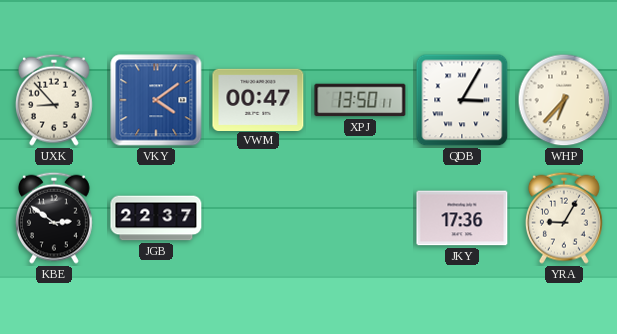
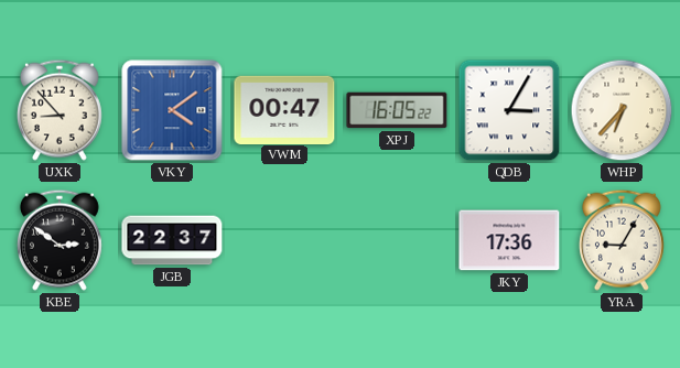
XPJ: 13:50 -> 16:05 (397, 110)
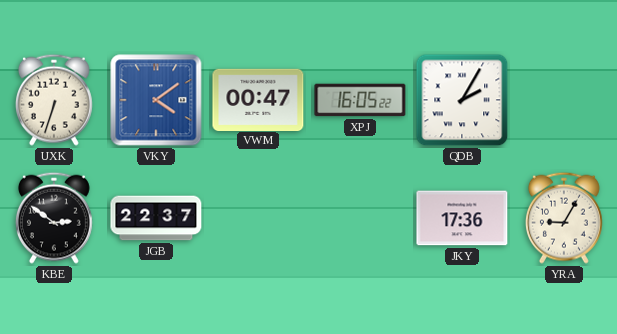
UXK: 8:53 -> 6:33 (54, 100)
QDB: 3:05 -> 2:05 (462, 100)
WHP: 6:37 -> none (622, 110)
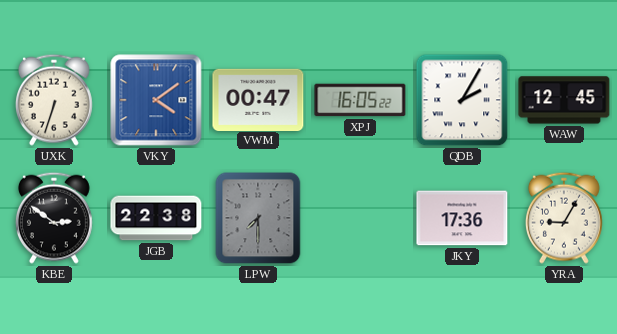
WAW: none -> 12:45 (564, 100)
JGB: 22:37 -> 22:38 (156, 218)
LPW: none -> 7:30 (258, 218)
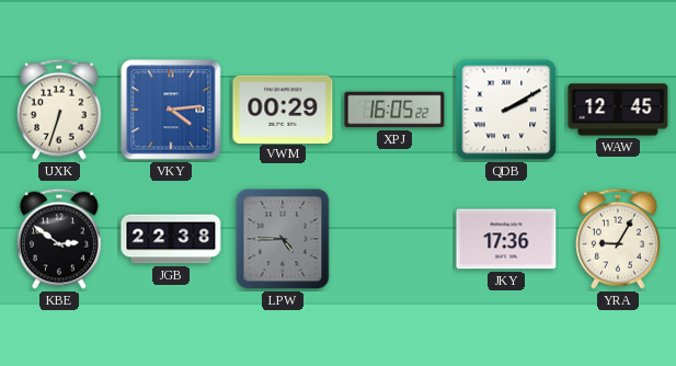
VKY: 4:09 -> 4:14 (171, 110)
VWM: 00:47 -> 00:29 (283, 108)
QDB: 2:05 -> 2:10 (506, 110)
LPW: 7:30 -> 4:45 (283, 239)
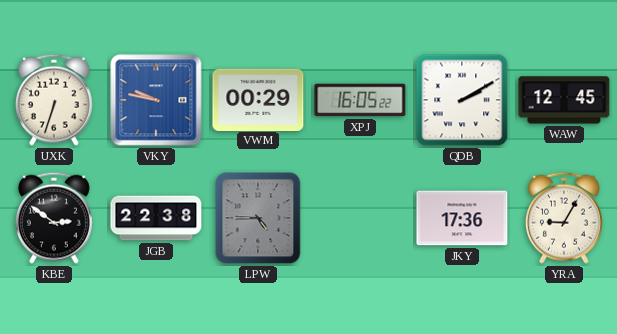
VKY: 4:14 -> 9:47 (156, 100)
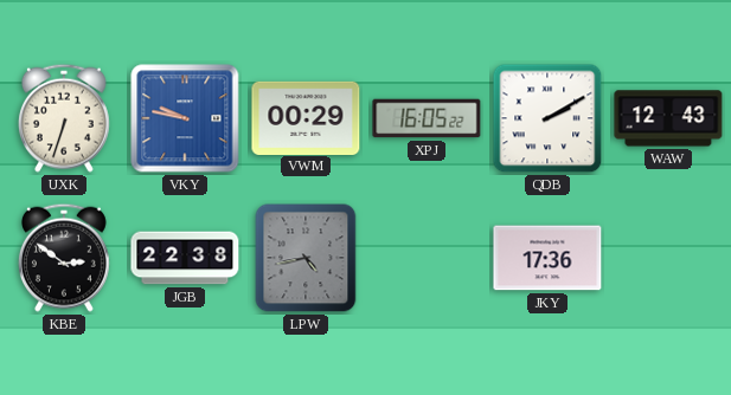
WAW: 12:45 -> 12:43 (668, 118)
LPW: 4:45 -> 4:43 (306, 258)
YRA: 9:05 -> none (564, 218)
